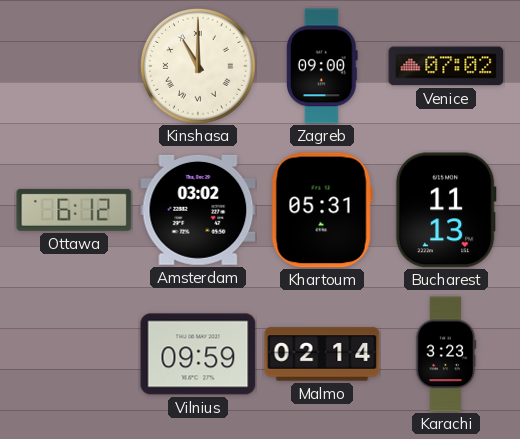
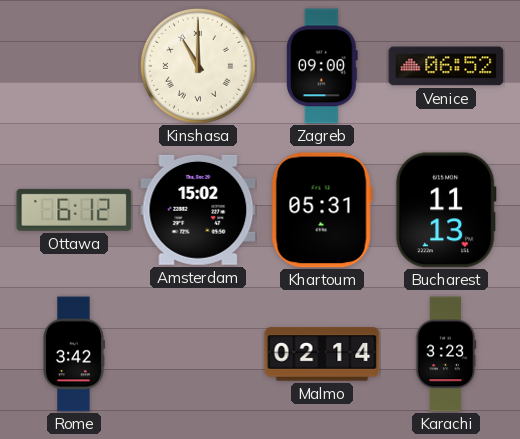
Venice: 07:02 -> 06:52 (446, 66)
Amsterdam: 03:02 -> 15:02 (198, 210)
Rome: none -> 3:42 (74, 354)
Vilnius: 09:59 -> none (198, 354)
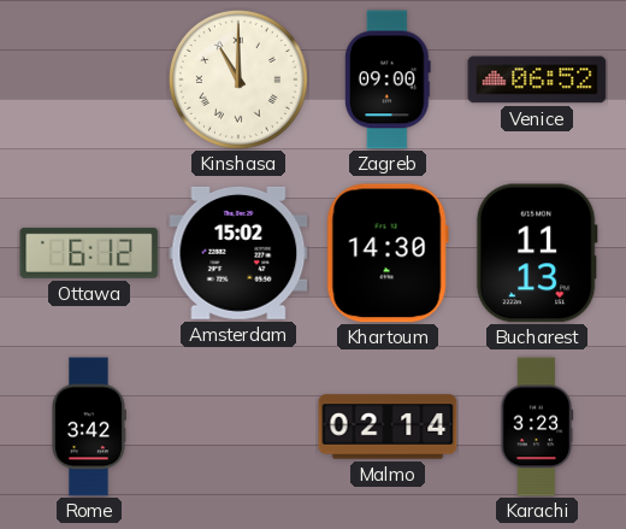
Khartoum: 05:31 -> 14:30 (388, 253)
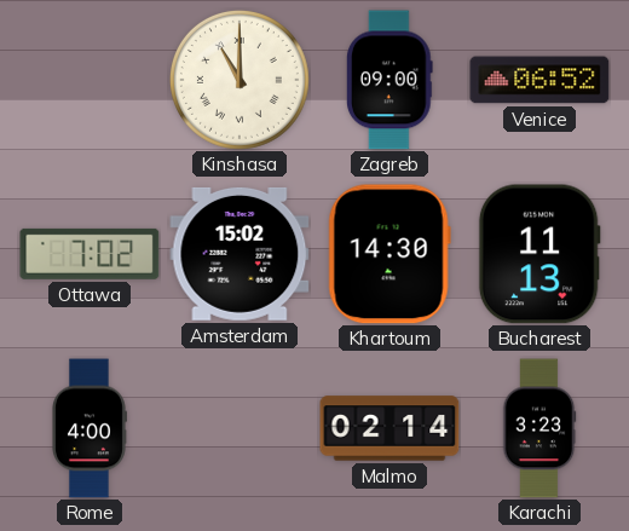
Ottawa: 6:12 -> 7:02 (90, 254)
Rome: 3:42 -> 4:00 (90, 428)
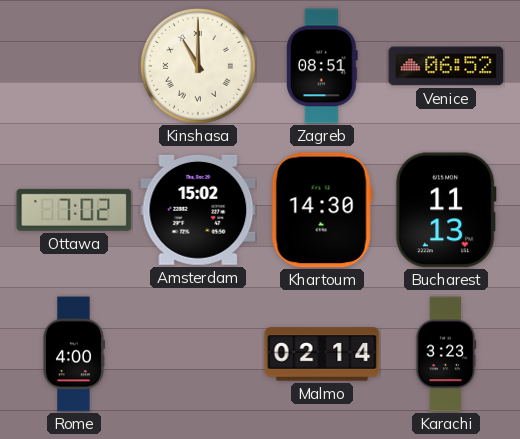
Zagreb: 09:00 -> 08:51 (323, 66)
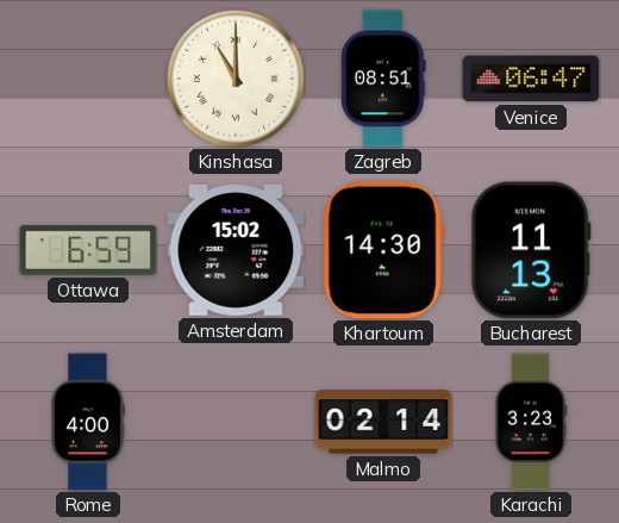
Venice: 06:52 -> 06:47 (531, 79)
Ottawa: 7:02 -> 6:59 (88, 250)
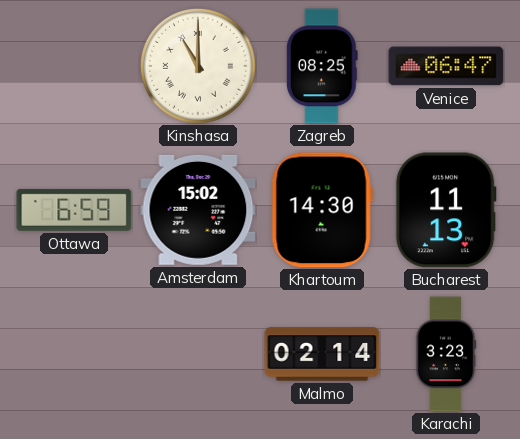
Zagreb: 08:51 -> 08:25 (323, 66)
Rome: 4:00 -> none (88, 422)
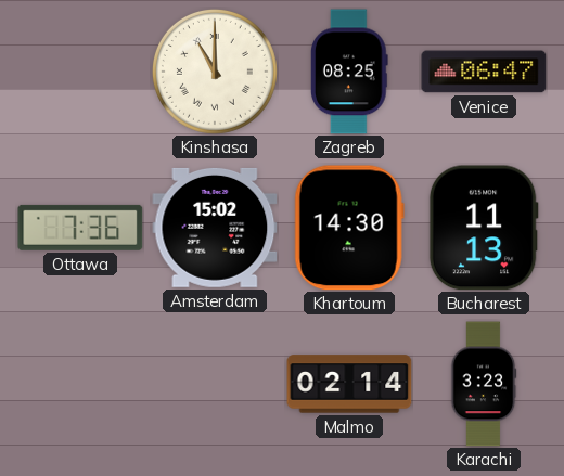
Ottawa: 6:59 -> 7:36 (80, 228)
